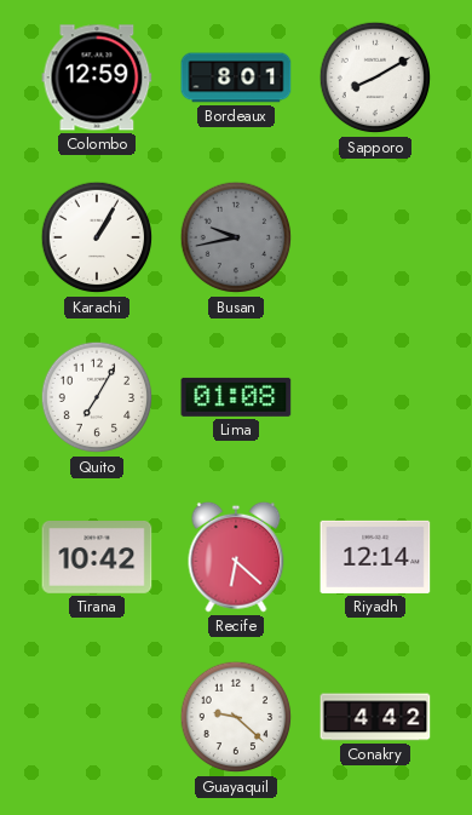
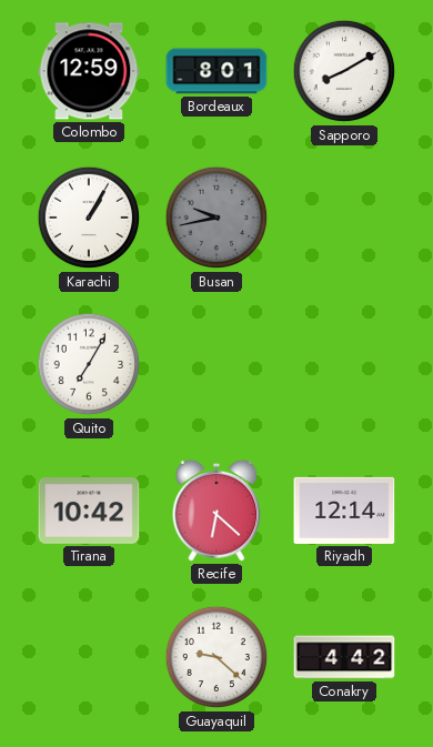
Lima: 01:08 -> none (236, 397)
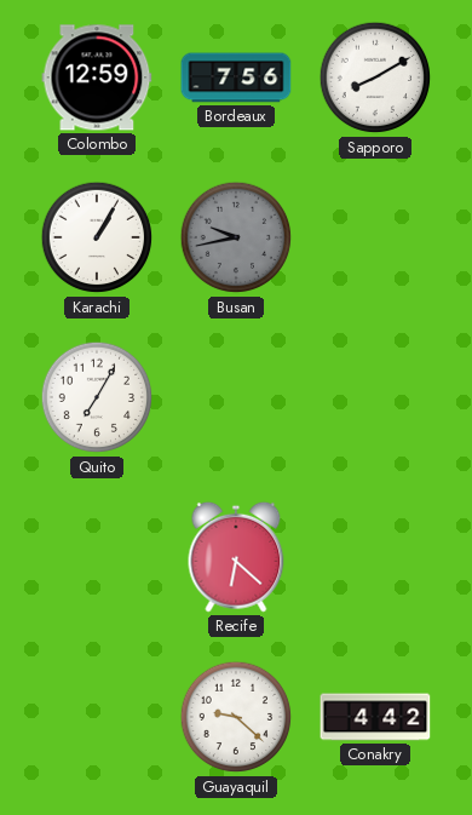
Bordeaux: 8:01 -> 7:56 (236, 78)
Tirana: 10:42 -> none (89, 512)
Riyadh: 12:14 -> none (344, 511)
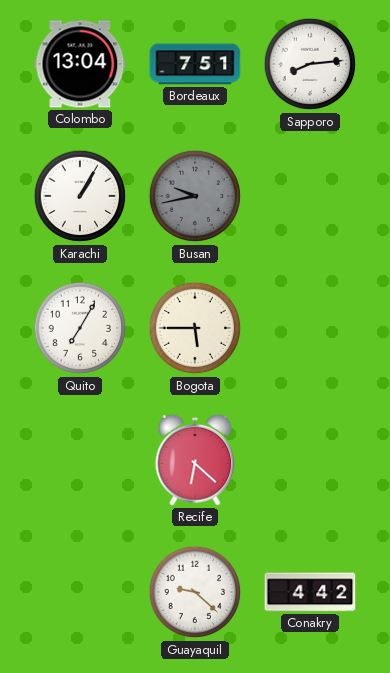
Colombo: 12:59 -> 13:04 (80, 64)
Bordeaux: 7:56 -> 7:51 (195, 64)
Sapporo: 8:10 -> 8:14 (310, 64)
Bogota: none -> 5:45 (195, 328)
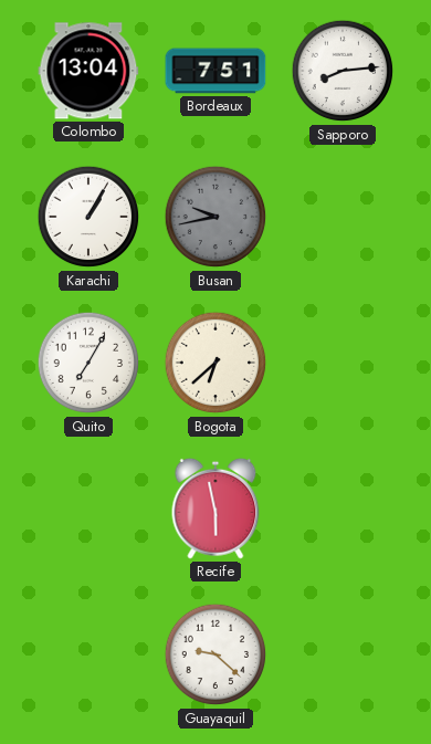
Bogota: 5:45 -> 6:38 (215, 363)
Recife: 6:22 -> 5:58 (215, 509)
Conakry: 4:42 -> none (310, 592)
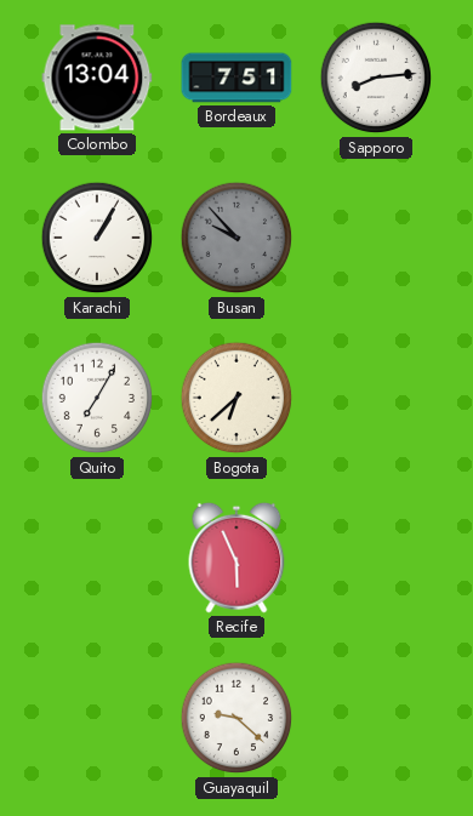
Busan: 9:43 -> 9:53 (236, 238)
Recife: 5:58 -> 5:56 (236, 558)
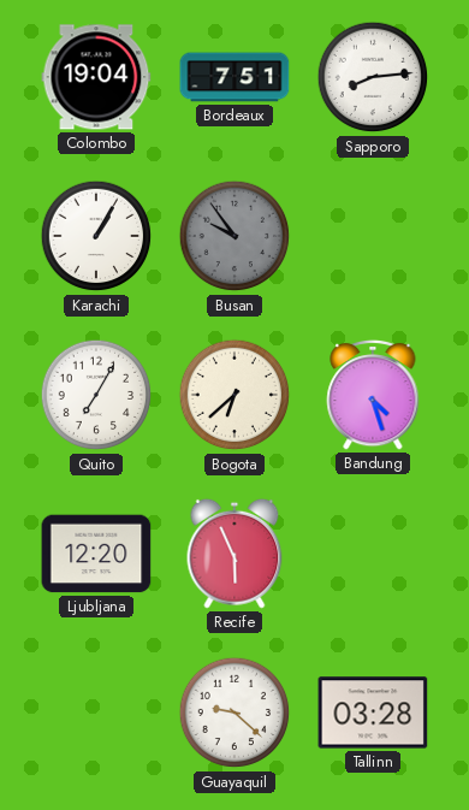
Colombo: 13:04 -> 19:04 (96, 77)
Busan: 9:53 -> 9:54 (234, 236)
Bandung: none -> 4:27 (373, 395)
Ljubljana: none -> 12:20 (96, 554)
Tallinn: none -> 03:28 (373, 713)
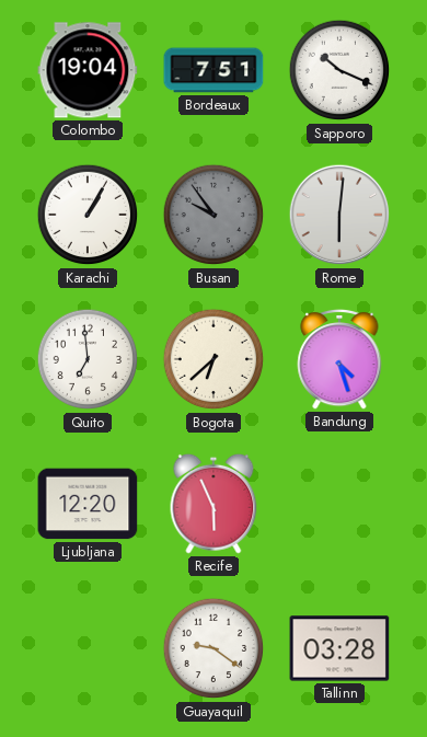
Sapporo: 8:14 -> 10:19 (339, 70)
Rome: none -> 6:01 (339, 215)
Quito: 7:05 -> 6:59 (88, 359)
Guayaquil: 9:22 -> 9:21 (214, 648)
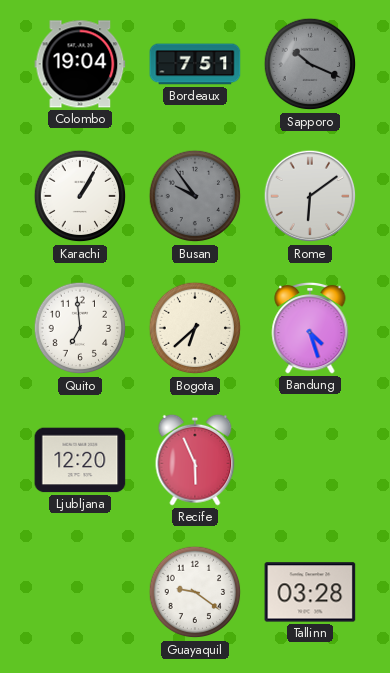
Sapporo dial: white -> grey (310, 64)
Rome: 6:01 -> 6:09 (310, 196)
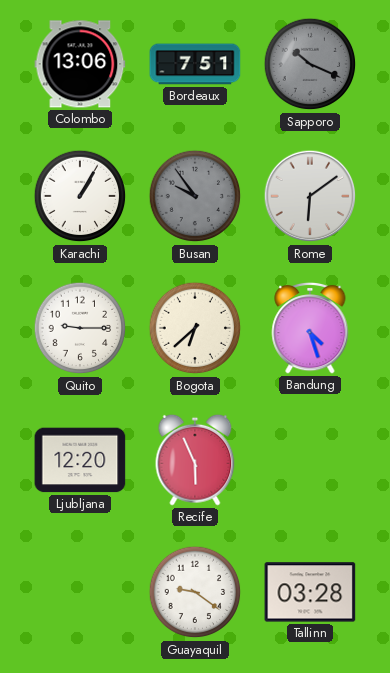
Colombo: 19:04 -> 13:06 (80, 64)
Quito: 6:59 -> 9:15 (80, 328)
